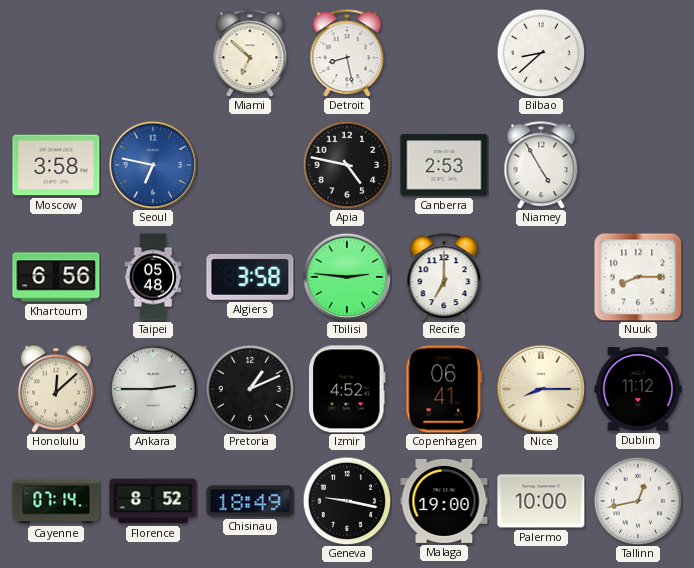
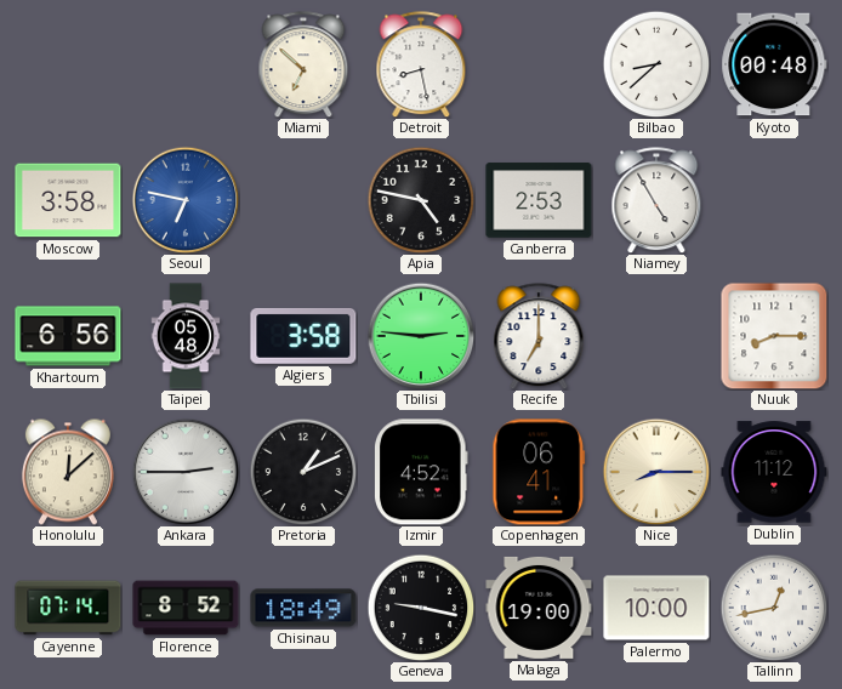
Kyoto: none -> 00:48 (774, 64)
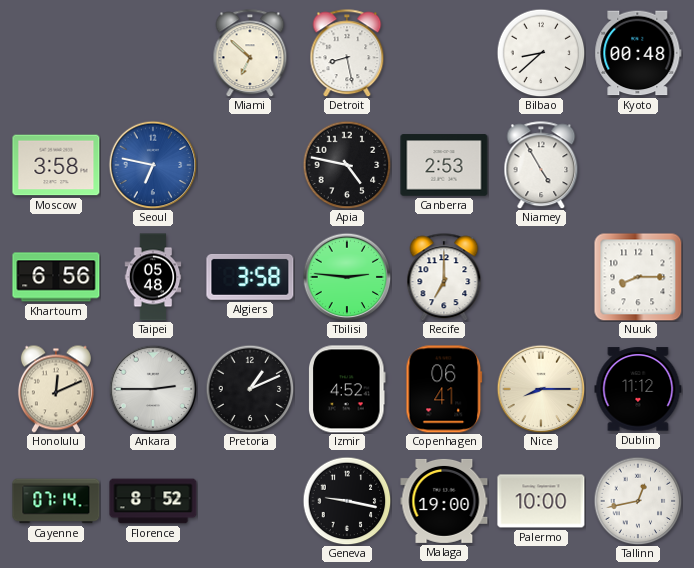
Honolulu: 12:08 -> 12:11 (56, 389)
Chisinau: 18:49 -> none (303, 608)
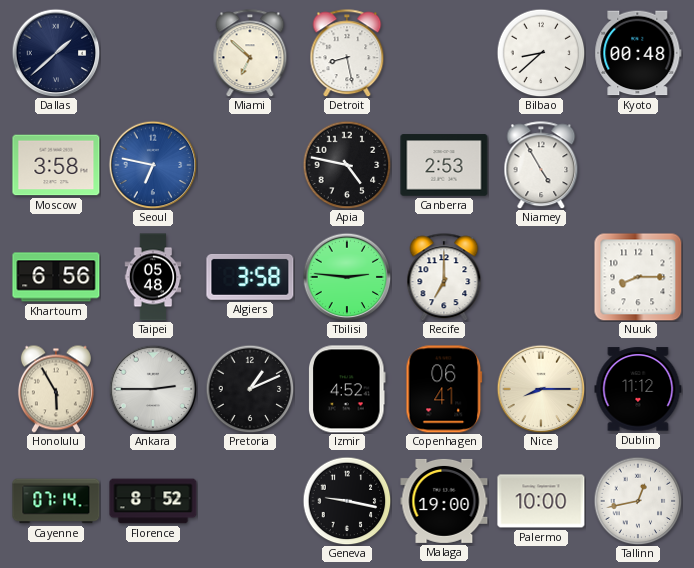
Dallas: none -> 1:38 (56, 53)
Honolulu: 12:11 -> 5:55 (56, 389)
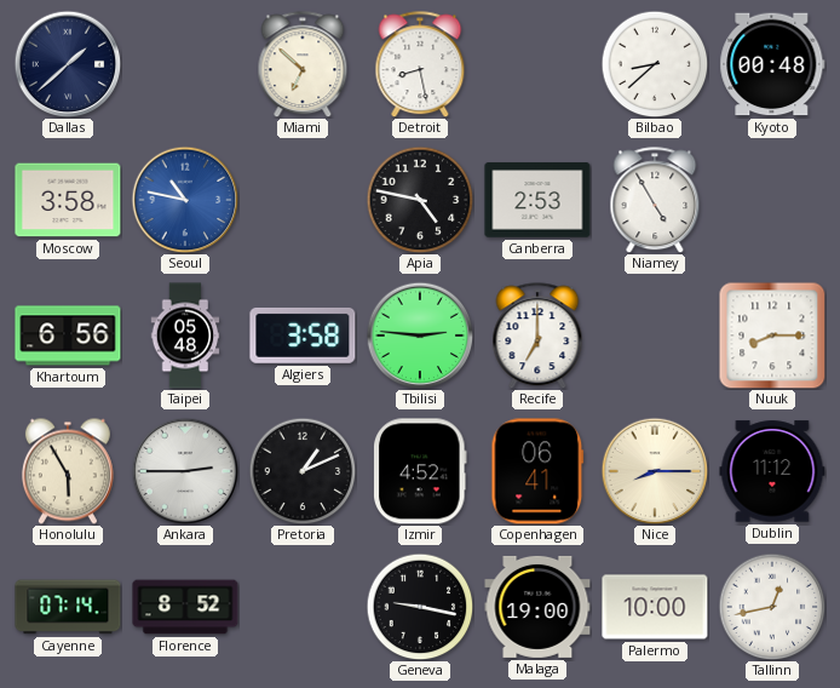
Seoul: 6:47 -> 10:47 (185, 200)
